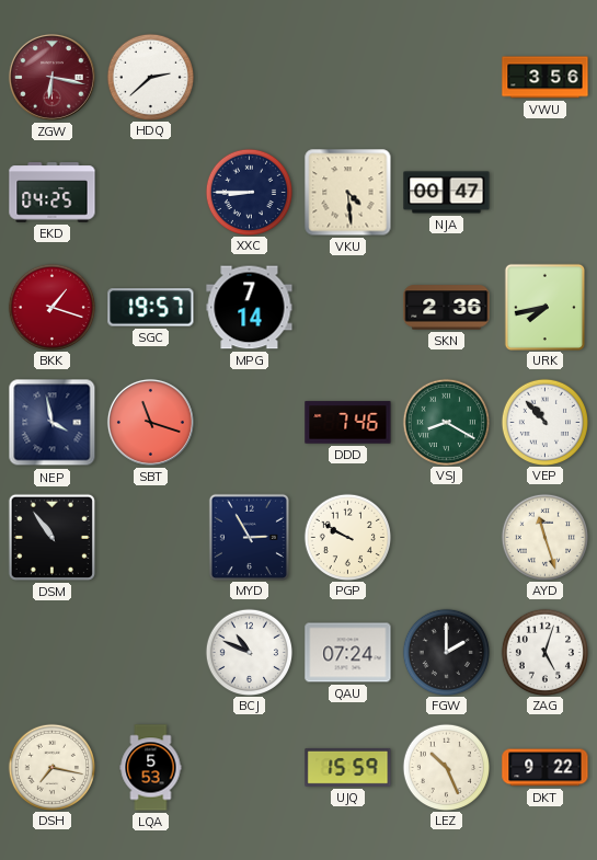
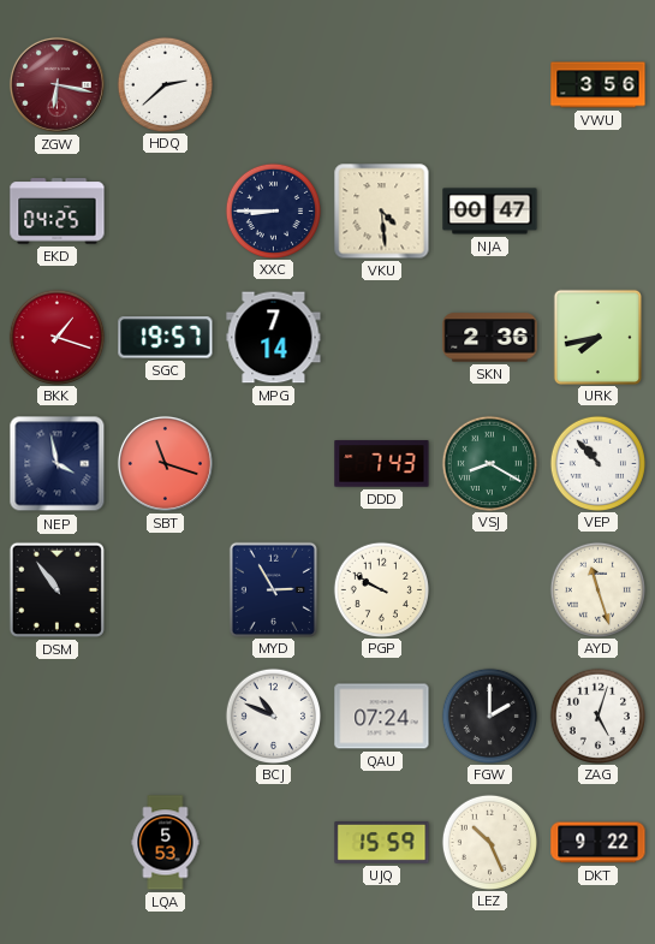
DDD: 7:46 -> 7:43 (382, 464)
DSH: 7:17 -> none (51, 767)
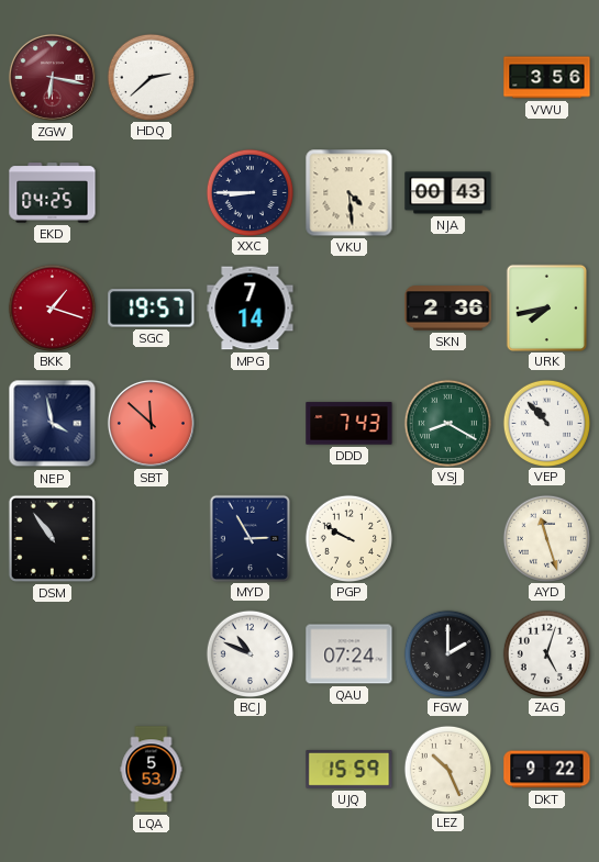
NJA: 00:47 -> 00:43 (448, 193)
SBT: 11:18 -> 11:52 (151, 423)
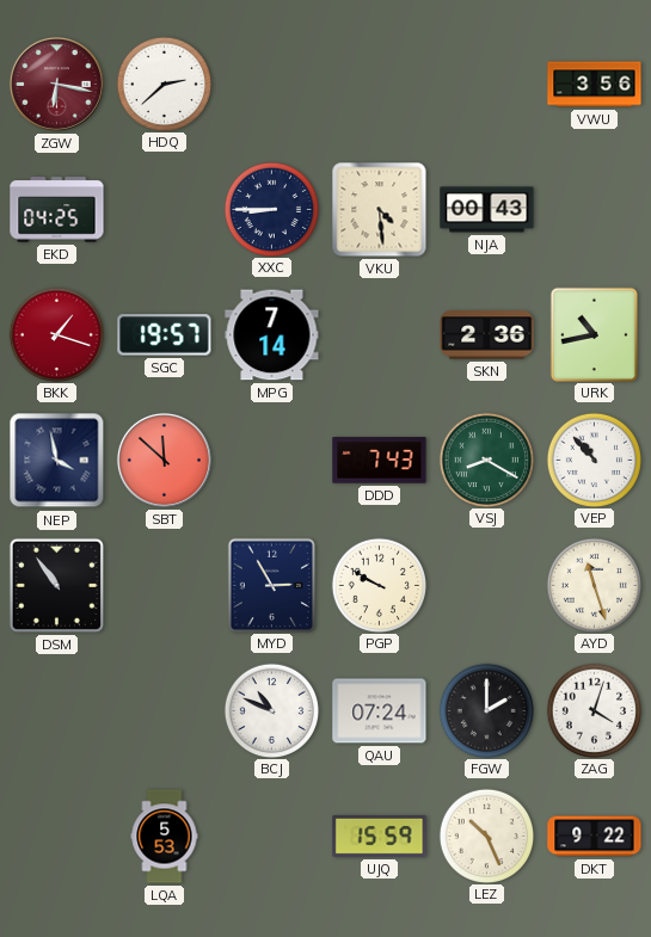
URK: 7:43 -> 10:43 (594, 334)
ZAG: 5:03 -> 4:03 (594, 710)
